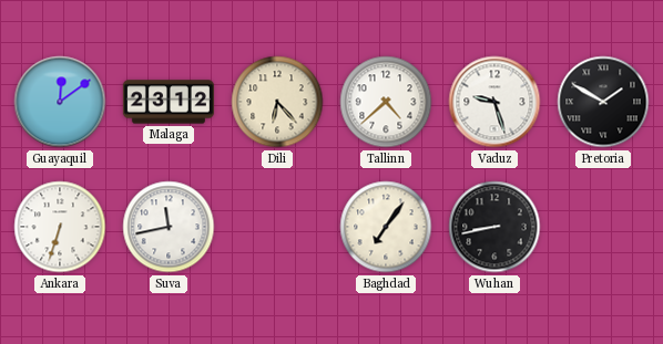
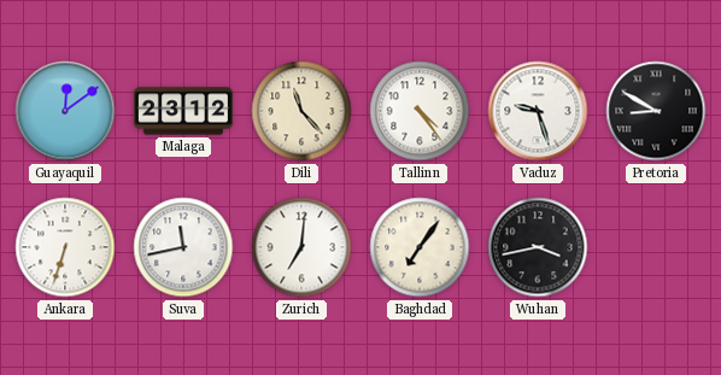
Dili: 6:23 -> 11:23 (301, 111)
Tallinn: 4:38 -> 4:24 (420, 111)
Pretoria: 1:50 -> 8:50 (656, 111)
Zurich: none -> 7:01 (301, 247)
Wuhan: 8:43 -> 3:43 (538, 247)
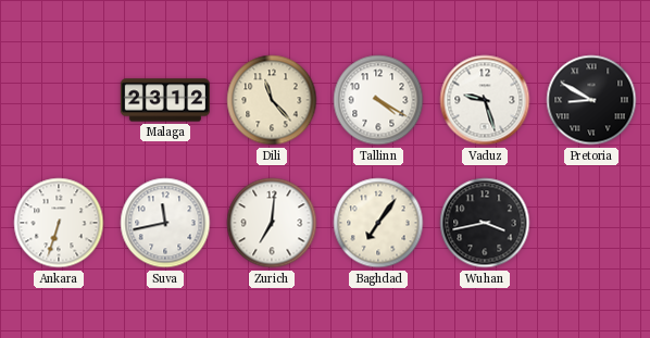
Guayaquil: 12:09 -> none (65, 111)
Tallinn: 4:24 -> 4:20 (378, 100)
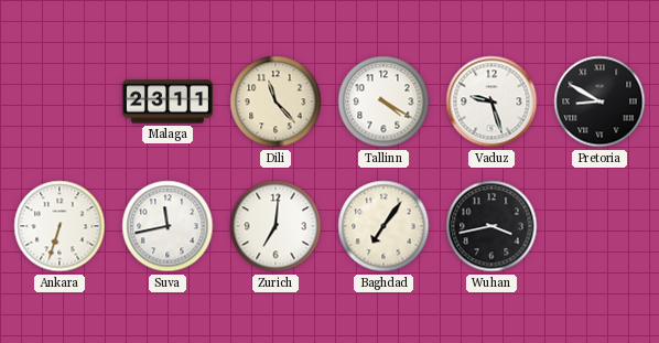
Malaga: 23:12 -> 23:11 (168, 101)
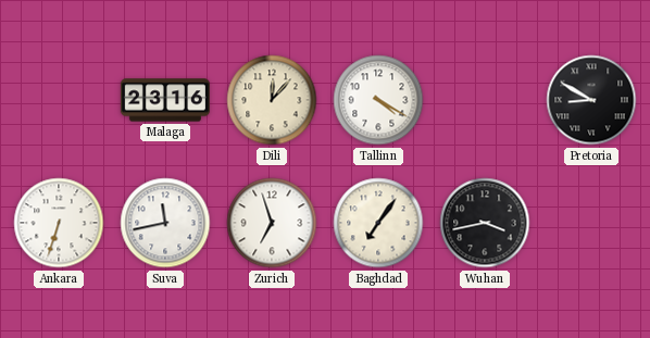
Malaga: 23:11 -> 23:16 (165, 100)
Dili: 11:23 -> 12:07 (272, 100)
Vaduz: 9:27 -> none (491, 101)
Zurich: 7:01 -> 6:57 (272, 223)
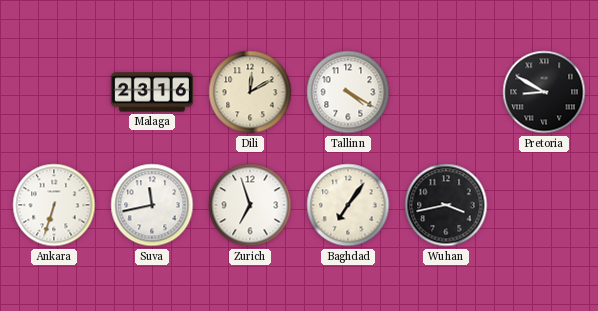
Dili: 12:07 -> 12:10 (250, 92)
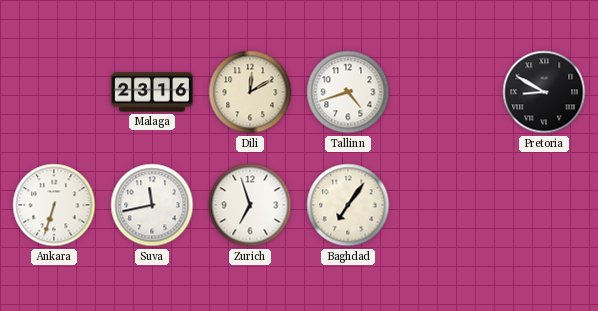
Tallinn: 4:20 -> 4:42 (348, 92)
Wuhan: 3:43 -> none (446, 205)
